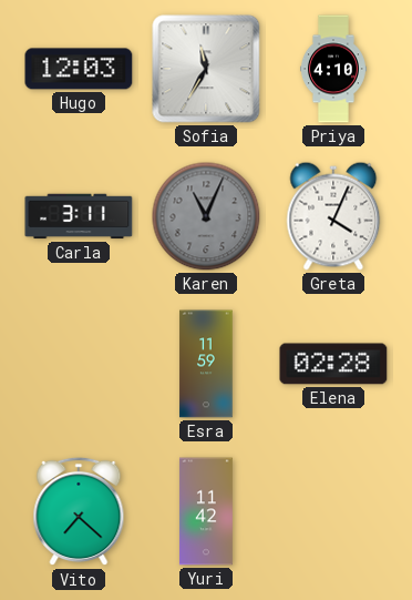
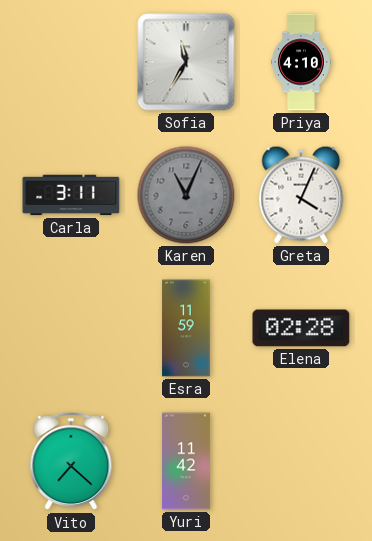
Hugo: 12:03 -> none (79, 69)
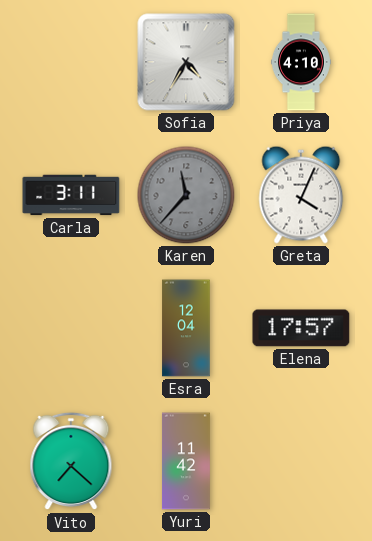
Sofia: 11:35 -> 4:35 (186, 62)
Karen: 11:04 -> 11:37 (186, 195)
Esra: 11:59 -> 12:04 (186, 328)
Elena: 02:28 -> 17:57 (301, 328)
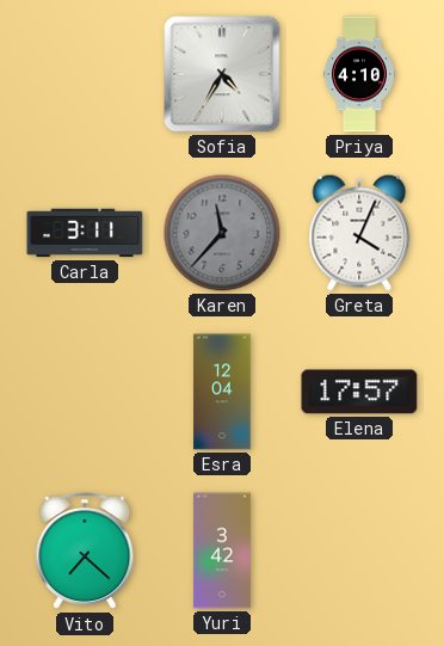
Yuri: 11:42 -> 3:42 (222, 550)
